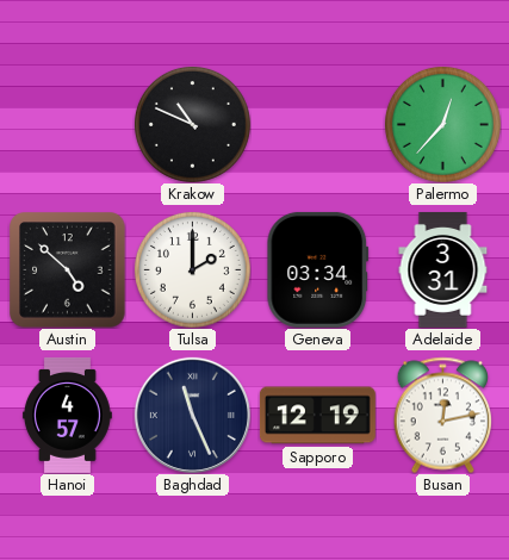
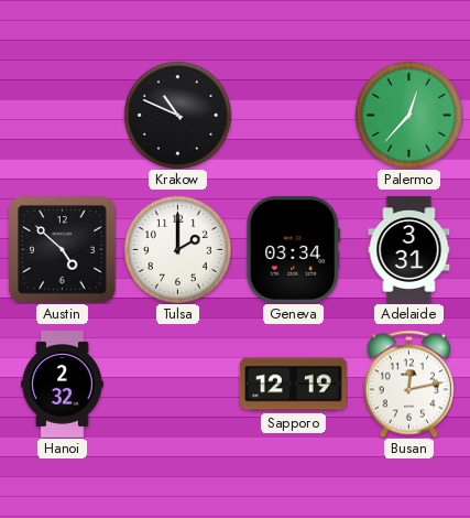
Hanoi: 4:57 -> 2:32 (62, 384)
Baghdad: 11:26 -> none (192, 415)
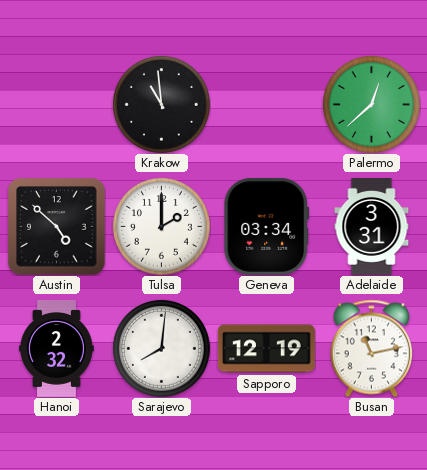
Krakow: 10:49 -> 10:59 (161, 104)
Palermo: 12:37 -> 12:38 (371, 104)
Sarajevo: none -> 8:01 (161, 348)
Busan: 12:13 -> 11:13 (371, 348)
